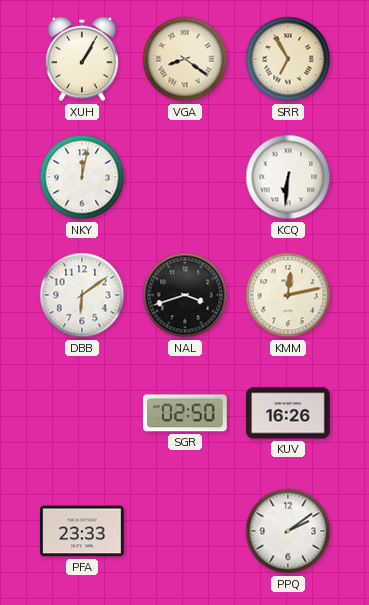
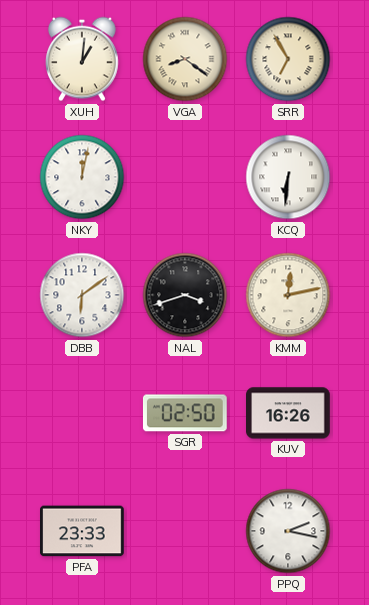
XUH: 1:05 -> 1:01 (83, 59)
PPQ: 2:09 -> 2:17 (288, 531)
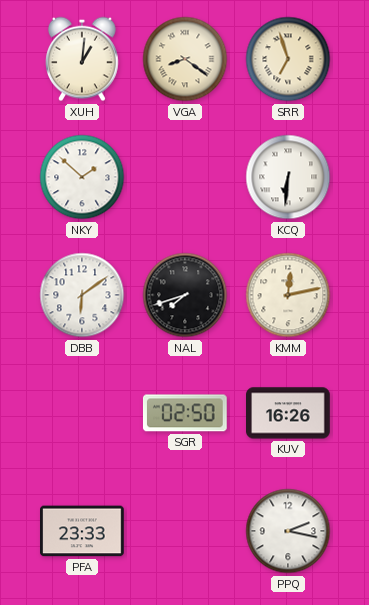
SRR: 6:55 -> 6:57 (288, 59)
NKY: 12:02 -> 1:52 (82, 177)
NAL: 3:42 -> 7:42 (185, 295)
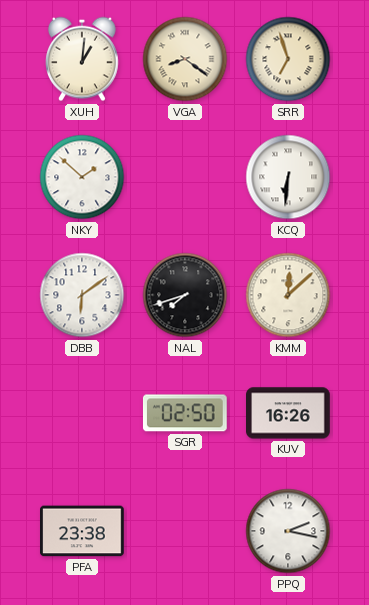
KMM: 12:13 -> 12:08 (288, 295)
PFA: 23:33 -> 23:38 (83, 531)
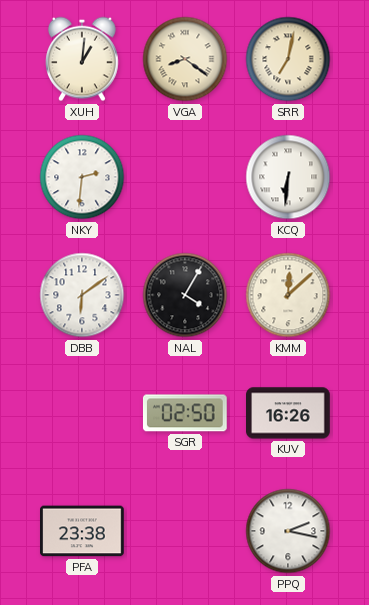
SRR: 6:57 -> 7:02 (288, 59)
NKY: 1:52 -> 2:31 (82, 177)
NAL: 7:42 -> 4:05 (185, 295)
